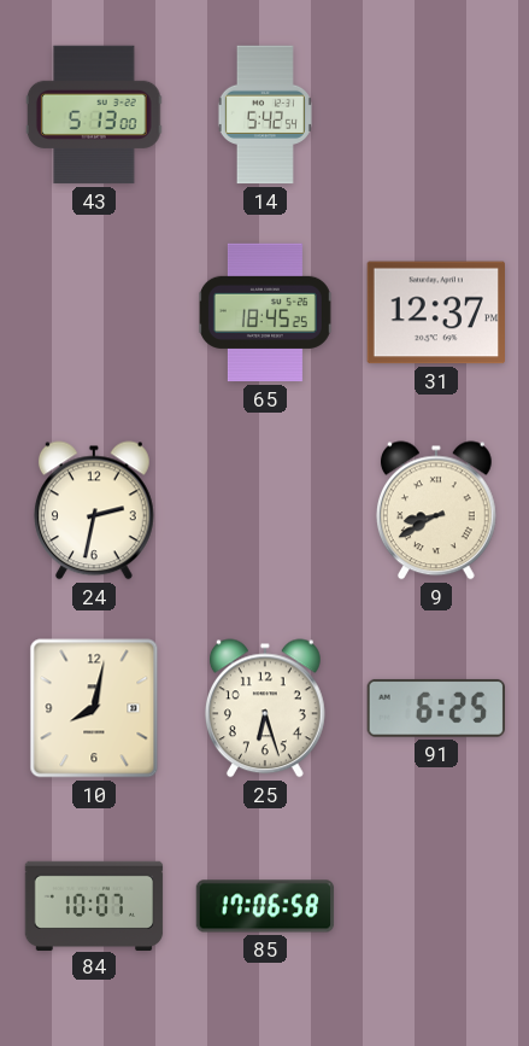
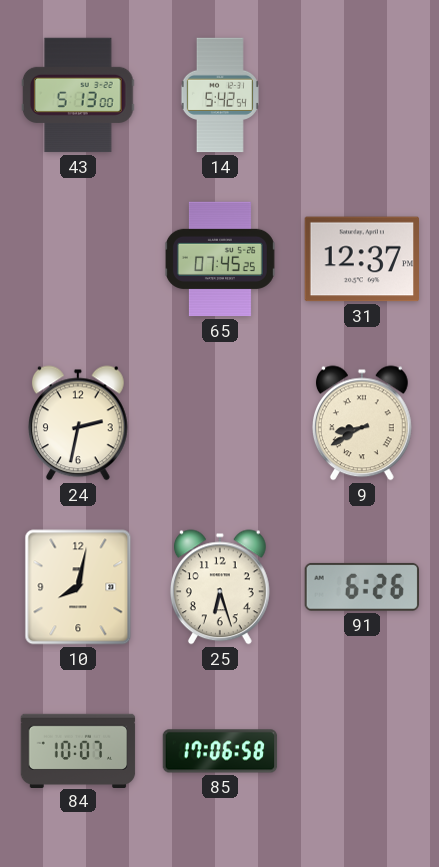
65: 18:45 -> 07:45 (220, 259)
91: 6:25 -> 6:26 (361, 587)
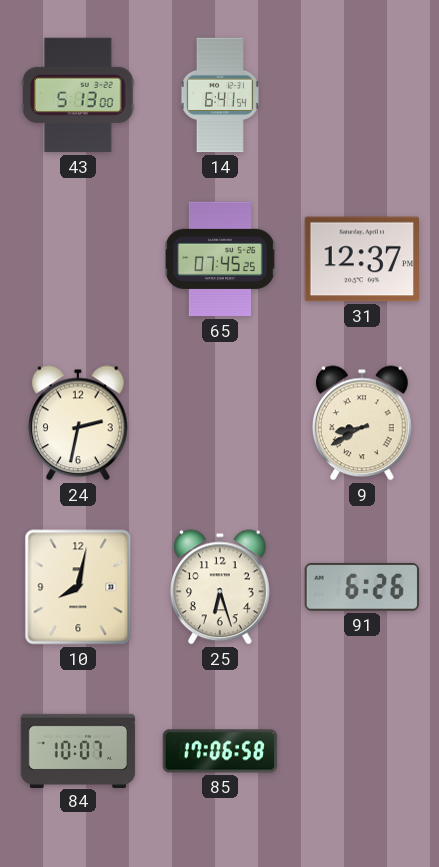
14: 5:42 -> 6:41 (220, 95)
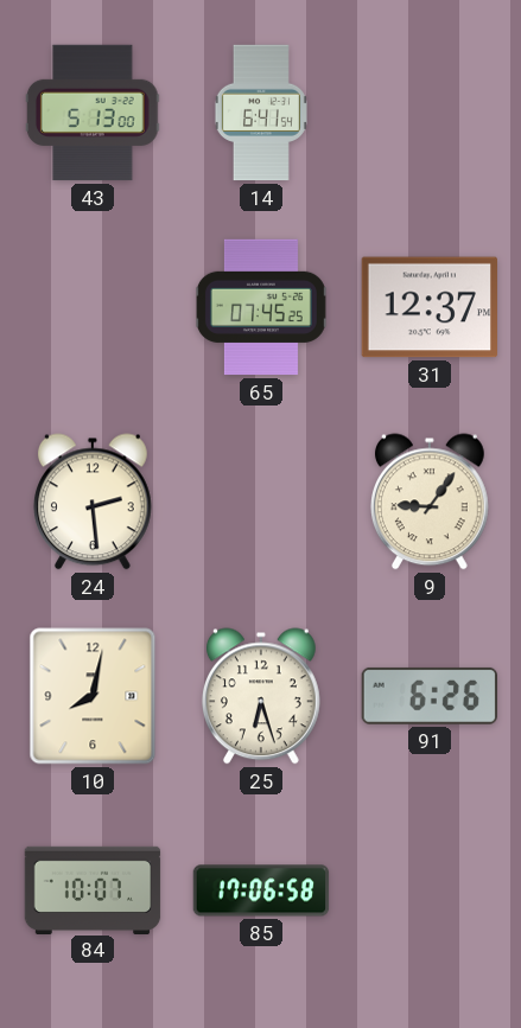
24: 2:32 -> 2:29 (93, 502)
9: 8:40 -> 9:06 (430, 502)
